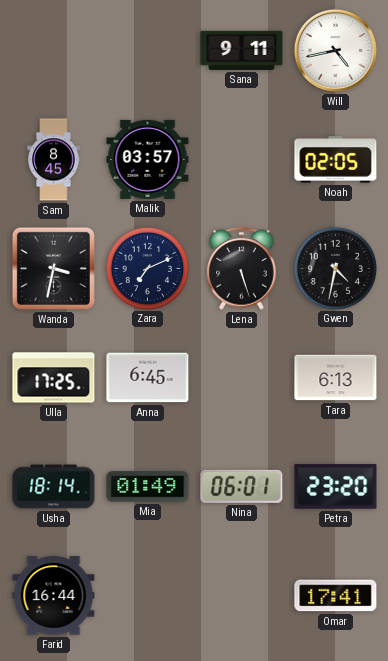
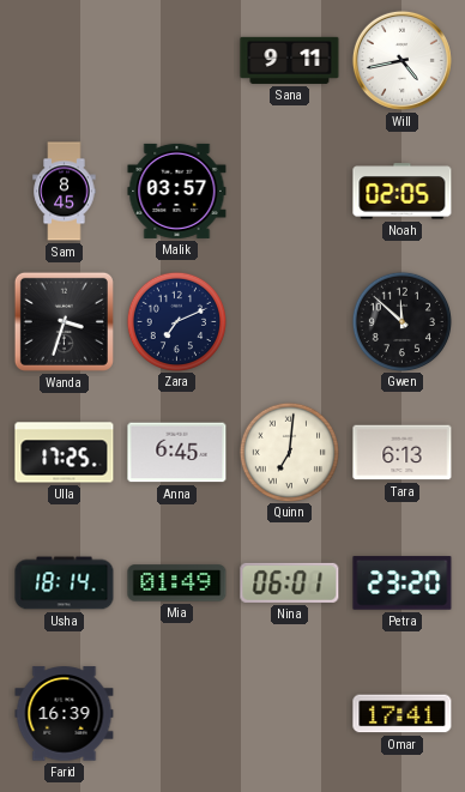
Wanda: 3:32 -> 3:33 (64, 321)
Lena: 5:27 -> none (242, 269)
Gwen: 4:32 -> 11:52 (401, 321)
Quinn: none -> 7:01 (289, 452)
Farid: 16:44 -> 16:39 (65, 714)
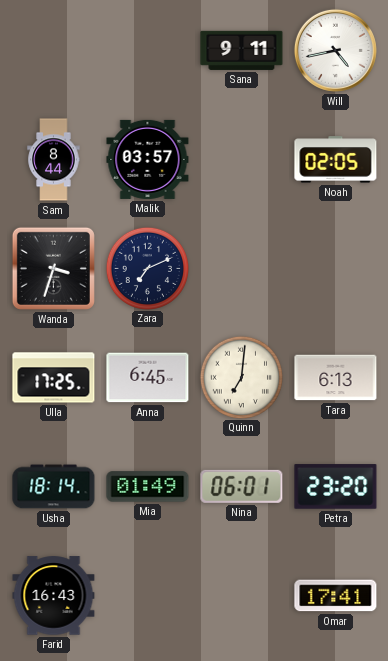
Sam: 8:45 -> 8:44 (54, 160)
Gwen: 11:52 -> none (401, 321)
Farid: 16:39 -> 16:43 (54, 596)
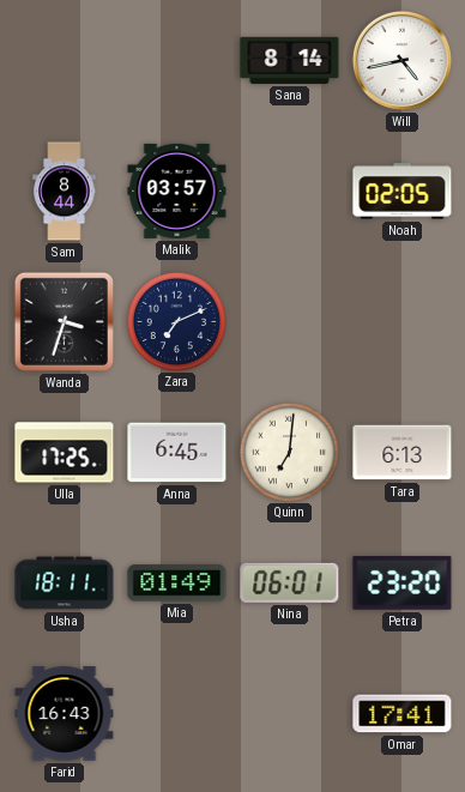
Sana: 9:11 -> 8:14 (290, 60)
Usha: 18:14 -> 18:11 (65, 584)
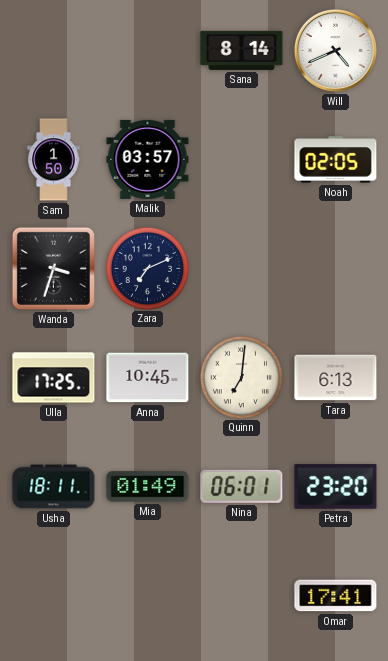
Will: 4:43 -> 4:41 (335, 50)
Sam: 8:44 -> 1:50 (54, 160)
Anna: 6:45 -> 10:45 (148, 378)
Farid: 16:43 -> none (65, 714)
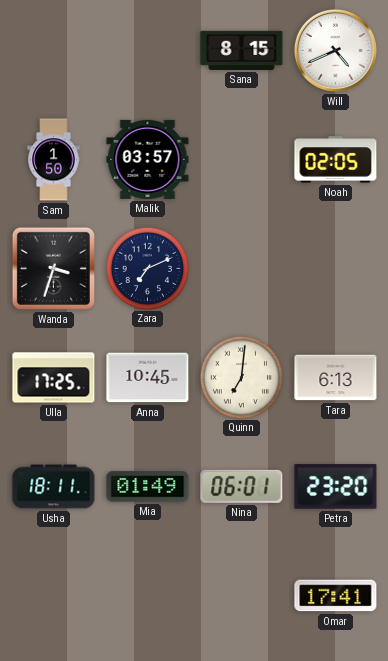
Sana: 8:14 -> 8:15 (242, 50)
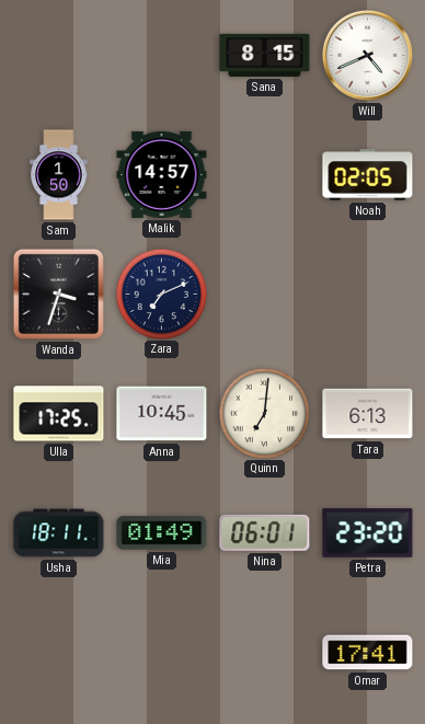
Malik: 03:57 -> 14:57 (162, 174)
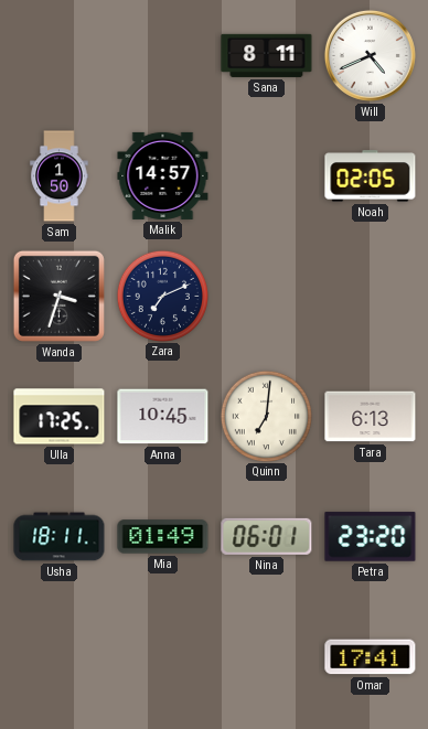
Sana: 8:15 -> 8:11 (267, 55)
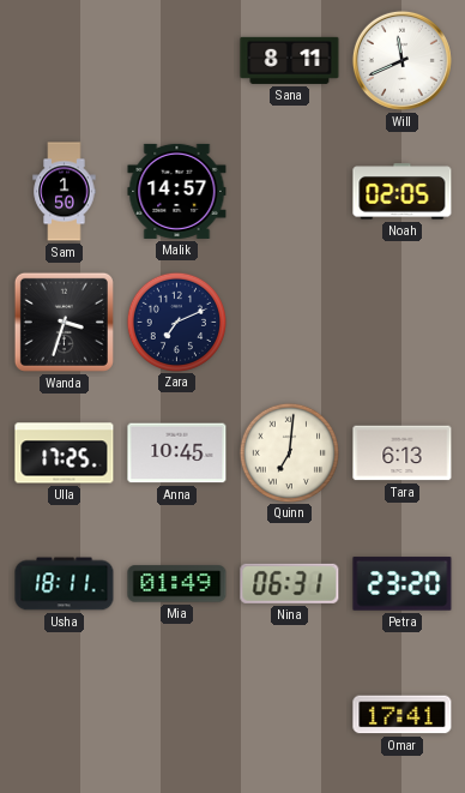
Will: 4:41 -> 11:41 (401, 60)
Nina: 06:01 -> 06:31 (290, 583)
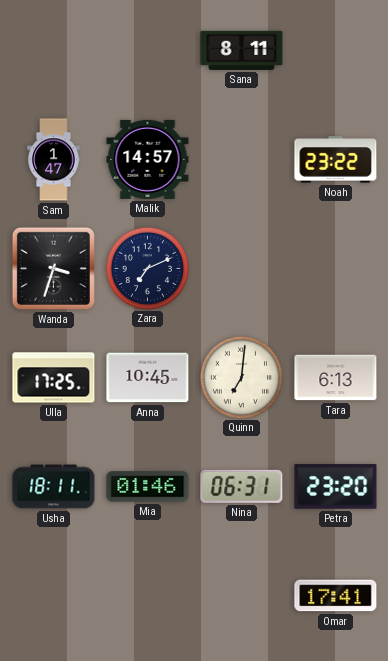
Will: 11:41 -> none (401, 60)
Sam: 1:50 -> 1:47 (54, 160)
Noah: 02:05 -> 23:22 (336, 160)
Mia: 01:49 -> 01:46 (148, 487)
